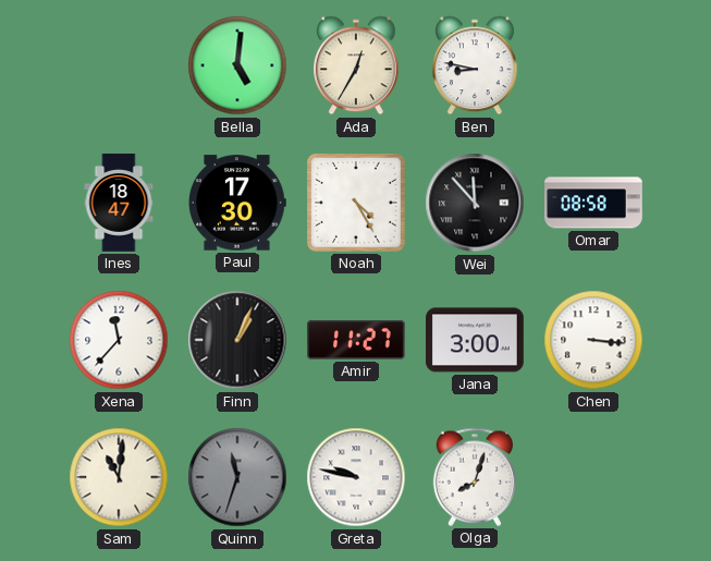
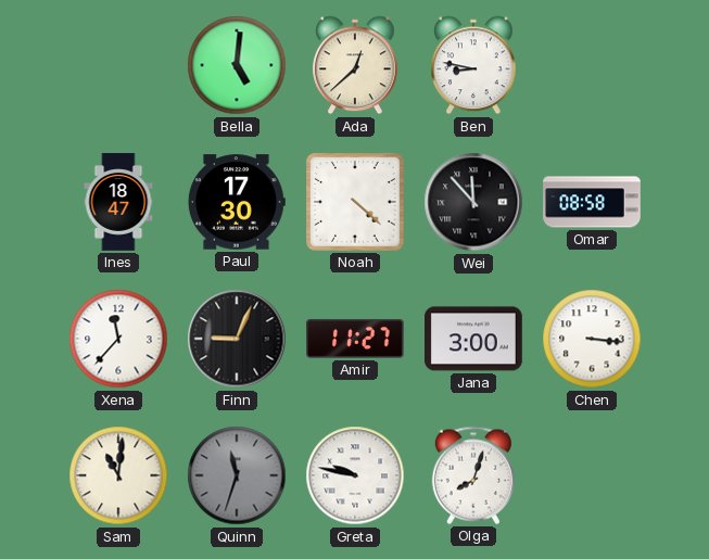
Ada: 12:35 -> 12:38 (355, 65)
Noah: 4:25 -> 4:22 (356, 203)
Finn: 1:04 -> 9:04 (237, 339)
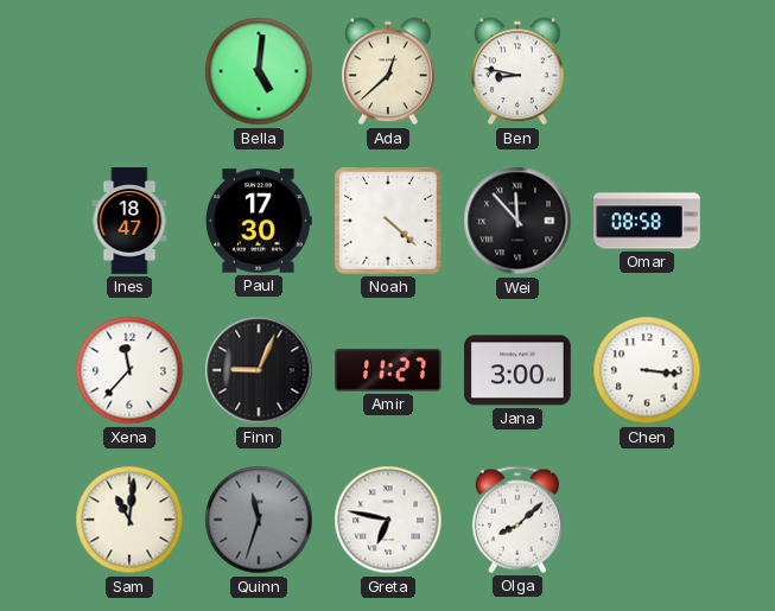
Greta: 9:47 -> 6:47 (388, 520)
Olga: 8:03 -> 8:08 (516, 520)
